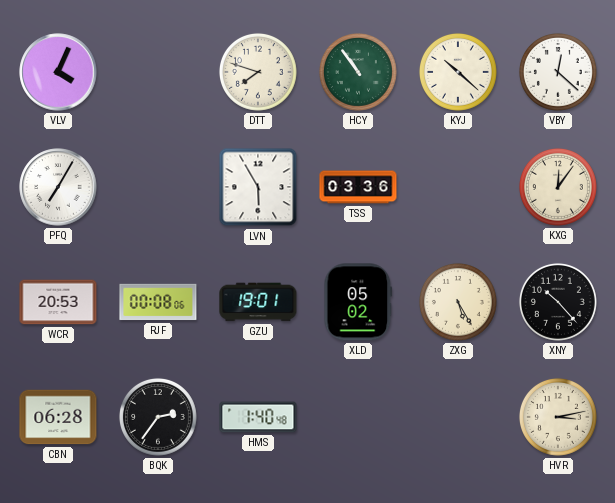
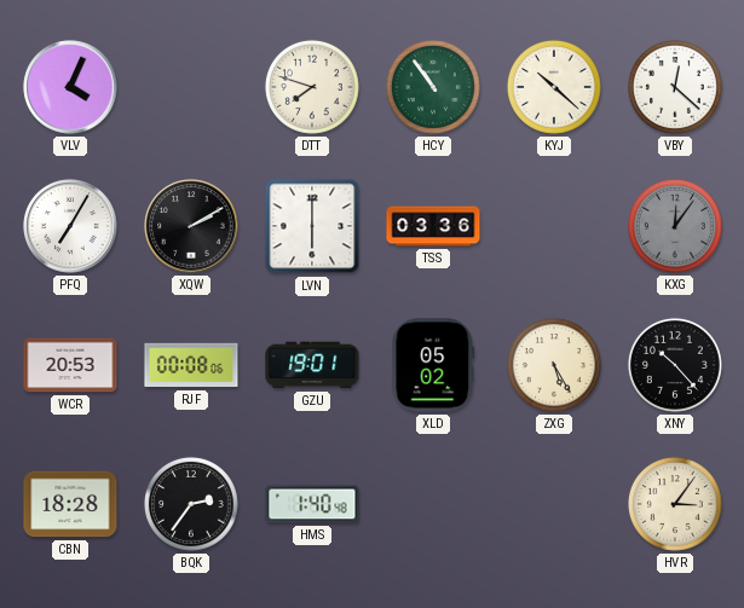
XQW: none -> 2:10 (191, 226)
LVN: 5:55 -> 6:00 (312, 226)
KXG dial: cream -> grey (675, 226)
CBN: 06:28 -> 18:28 (70, 504)
HVR: 3:13 -> 3:06 (675, 504)
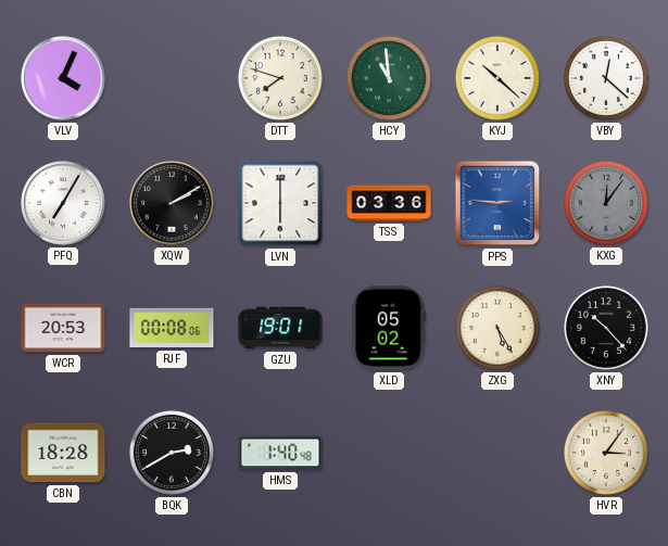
HCY: 10:54 -> 10:59 (389, 78)
PPS: none -> 2:46 (497, 203)
BQK: 2:36 -> 2:40 (172, 453)
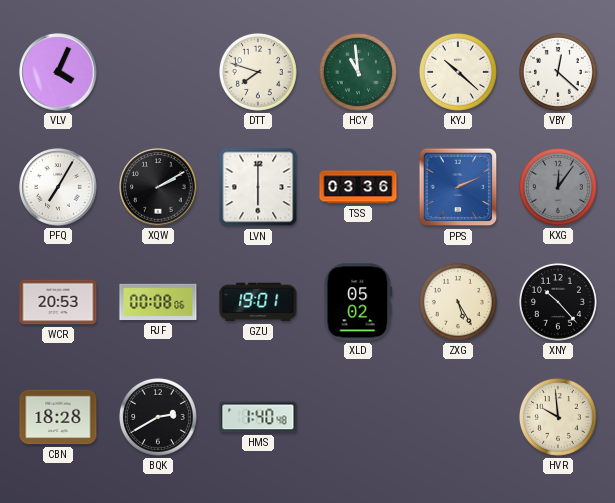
PPS: 2:46 -> 2:11 (458, 187)
HVR: 3:06 -> 9:59 (558, 417)
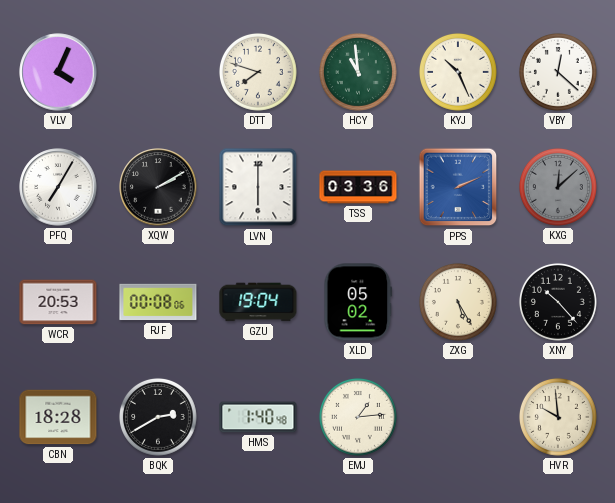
KYJ: 10:22 -> 10:26 (458, 72)
KXG: 12:06 -> 12:08 (558, 187)
GZU: 19:01 -> 19:04 (258, 302)
EMJ: none -> 1:14 (358, 417)
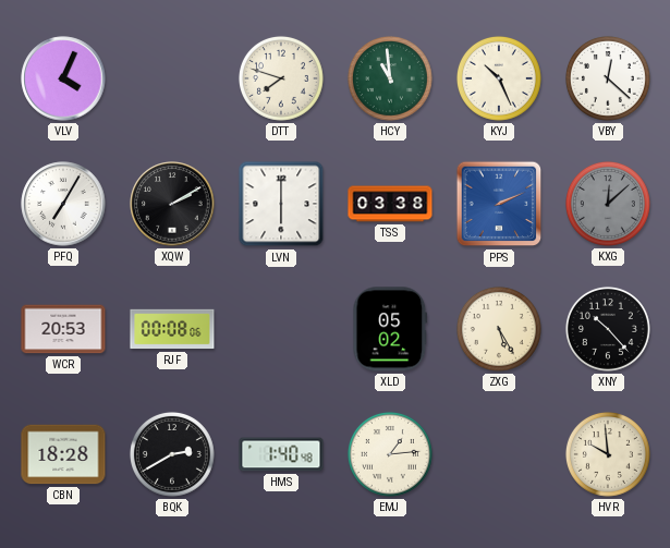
TSS: 03:36 -> 03:38 (390, 204)
GZU: 19:04 -> none (258, 302)
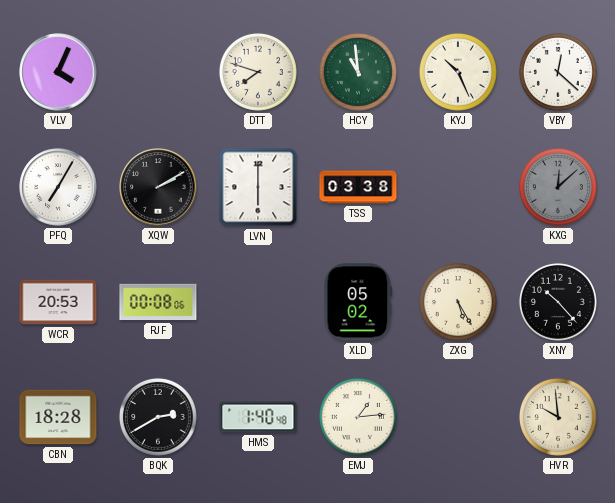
PPS: 2:11 -> none (499, 204)
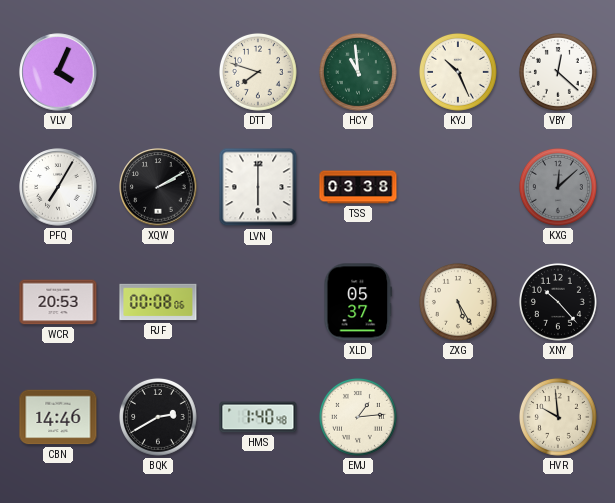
XLD: 05:02 -> 05:37 (358, 302)
CBN: 18:28 -> 14:46 (58, 417)
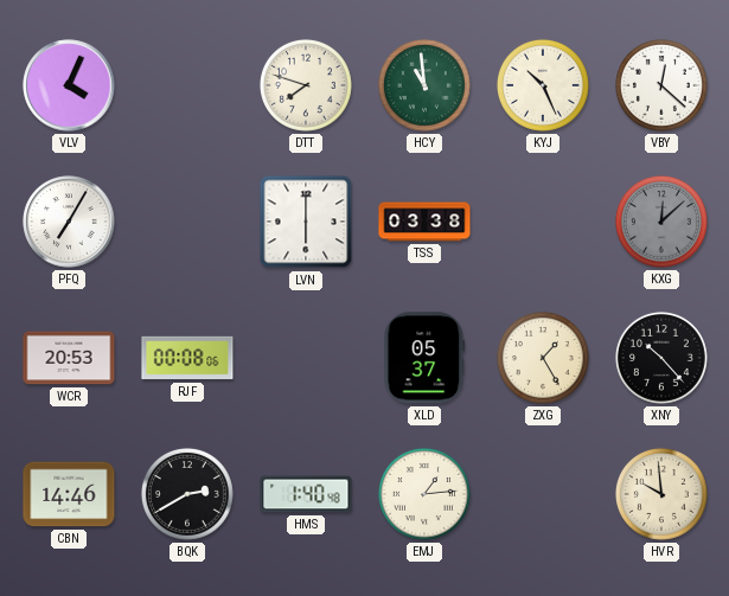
XQW: 2:10 -> none (158, 187)
ZXG: 5:25 -> 1:25 (543, 358)
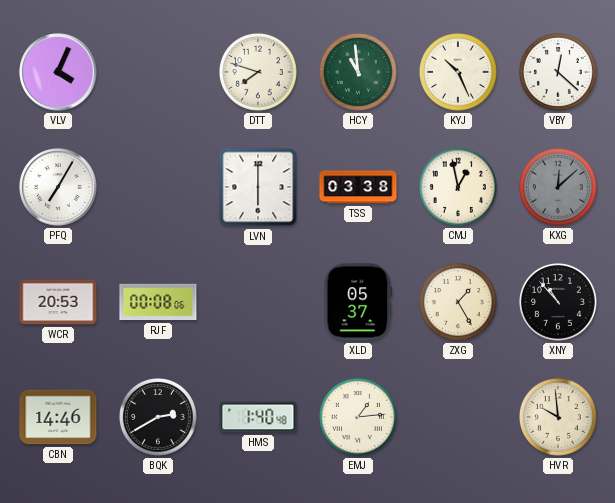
CMJ: none -> 12:58 (458, 187)
XNY: 10:23 -> 10:53 (558, 302)
